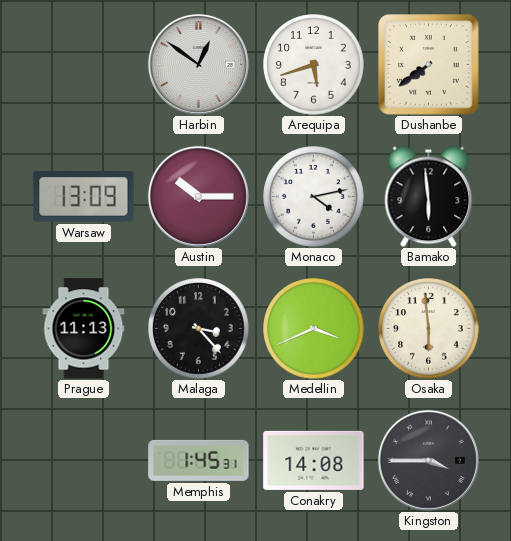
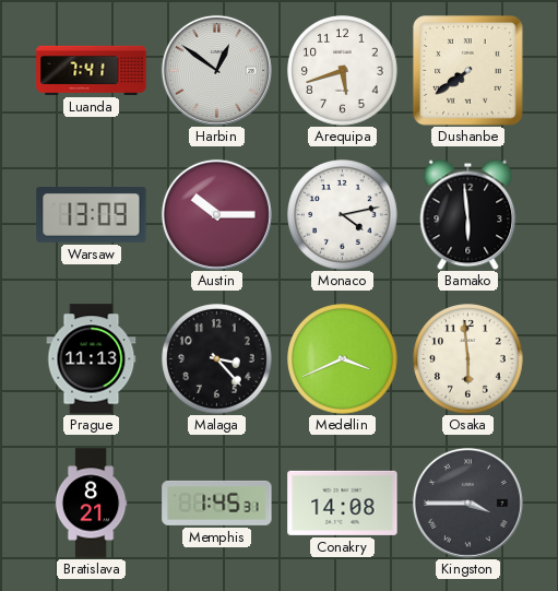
Luanda: none -> 7:41 (92, 70)
Bratislava: none -> 8:21 (91, 504)
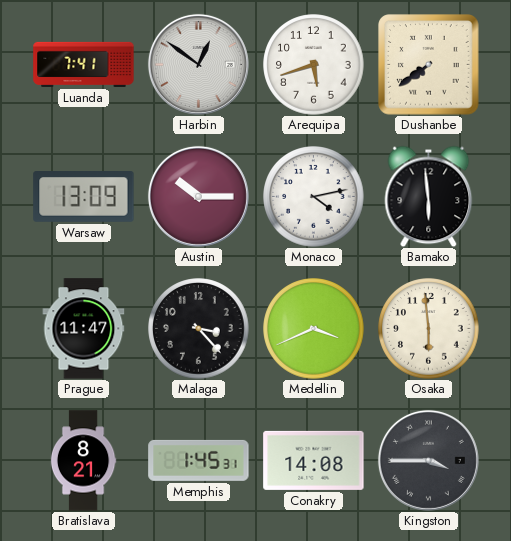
Prague: 11:13 -> 11:47 (84, 329)
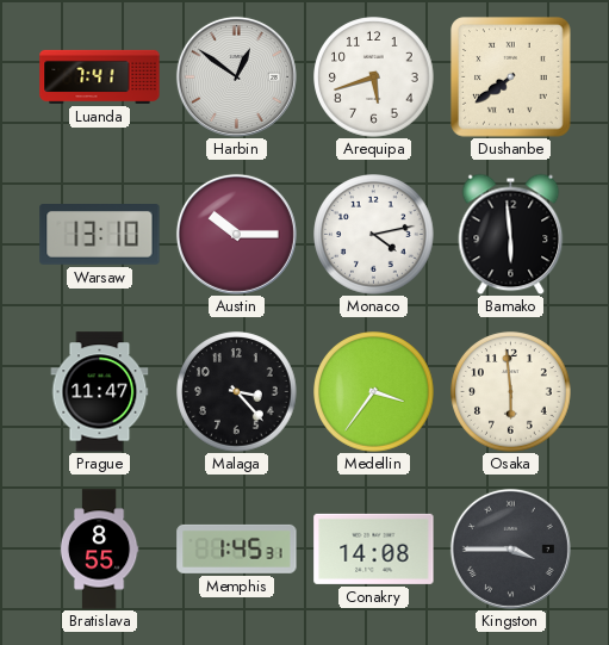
Warsaw: 13:09 -> 13:10 (100, 235)
Medellin: 3:41 -> 3:36 (374, 392)
Bratislava: 8:21 -> 8:55 (99, 550)
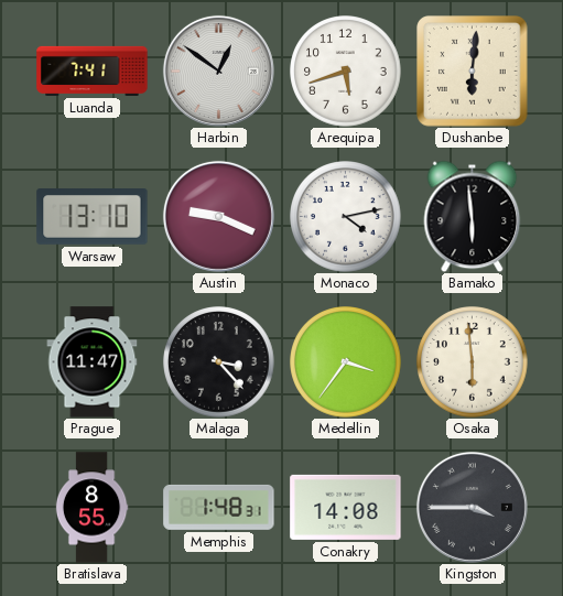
Dushanbe: 7:39 -> 6:01 (473, 72)
Austin: 10:15 -> 9:19 (218, 216)
Memphis: 1:45 -> 1:48 (219, 507)
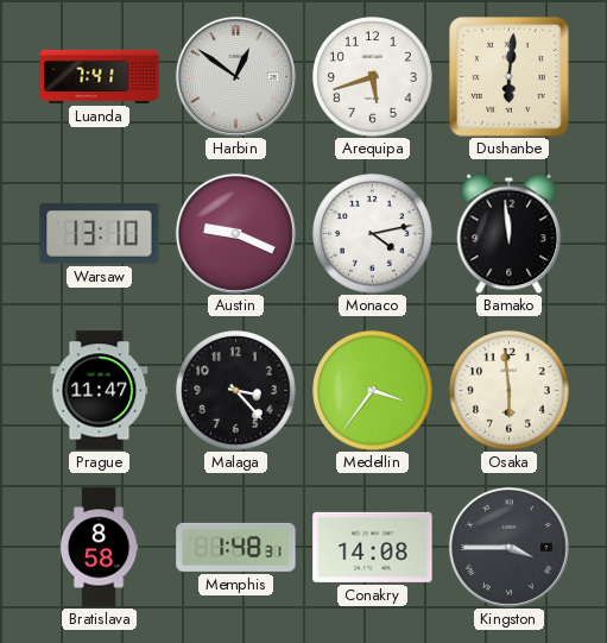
Bamako: 5:59 -> 11:59 (510, 233)
Bratislava: 8:55 -> 8:58 (99, 548)
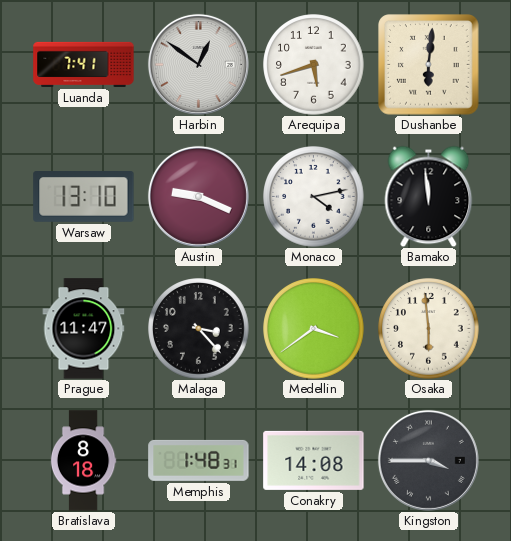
Medellin: 3:36 -> 3:39 (314, 329)
Bratislava: 8:58 -> 8:18 (83, 461)
